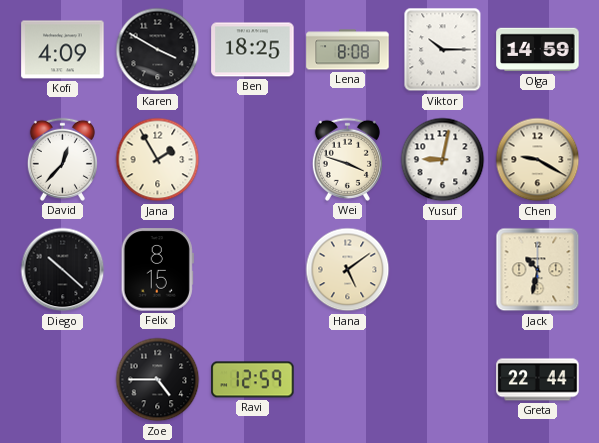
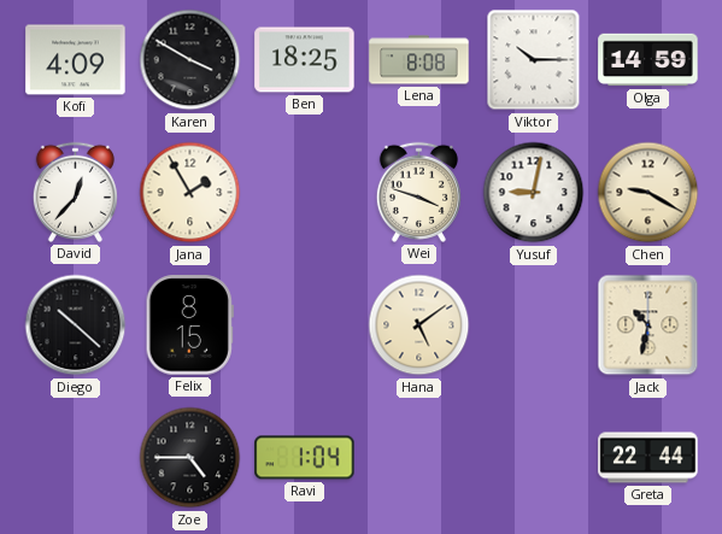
Ravi: 12:59 -> 1:04 (305, 458)
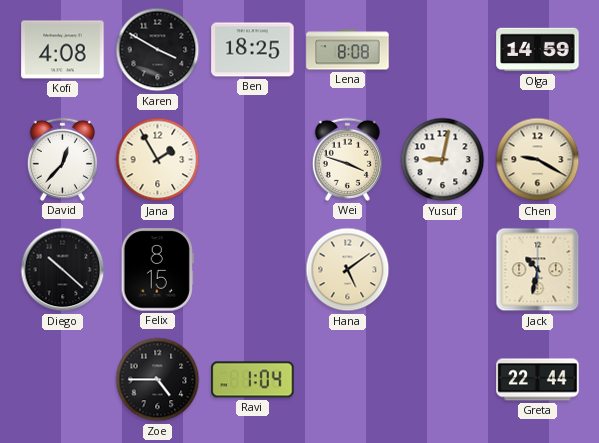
Kofi: 4:09 -> 4:08 (63, 50)
Viktor: 10:15 -> none (534, 60)
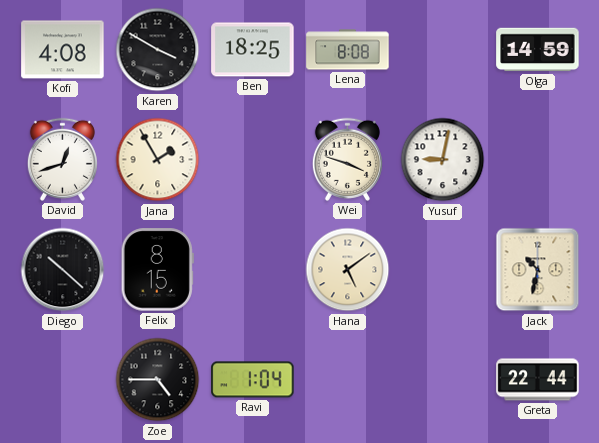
David: 12:37 -> 12:42 (62, 159)
Chen: 9:20 -> none (538, 160)
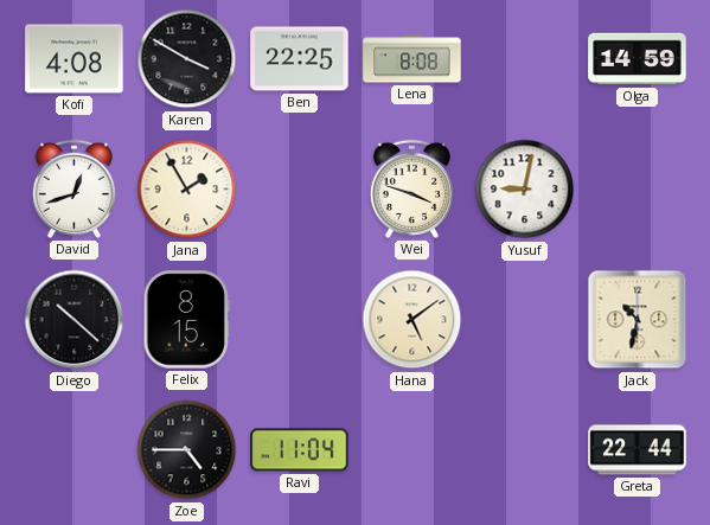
Ben: 18:25 -> 22:25 (300, 59)
Ravi: 1:04 -> 11:04 (300, 450)
